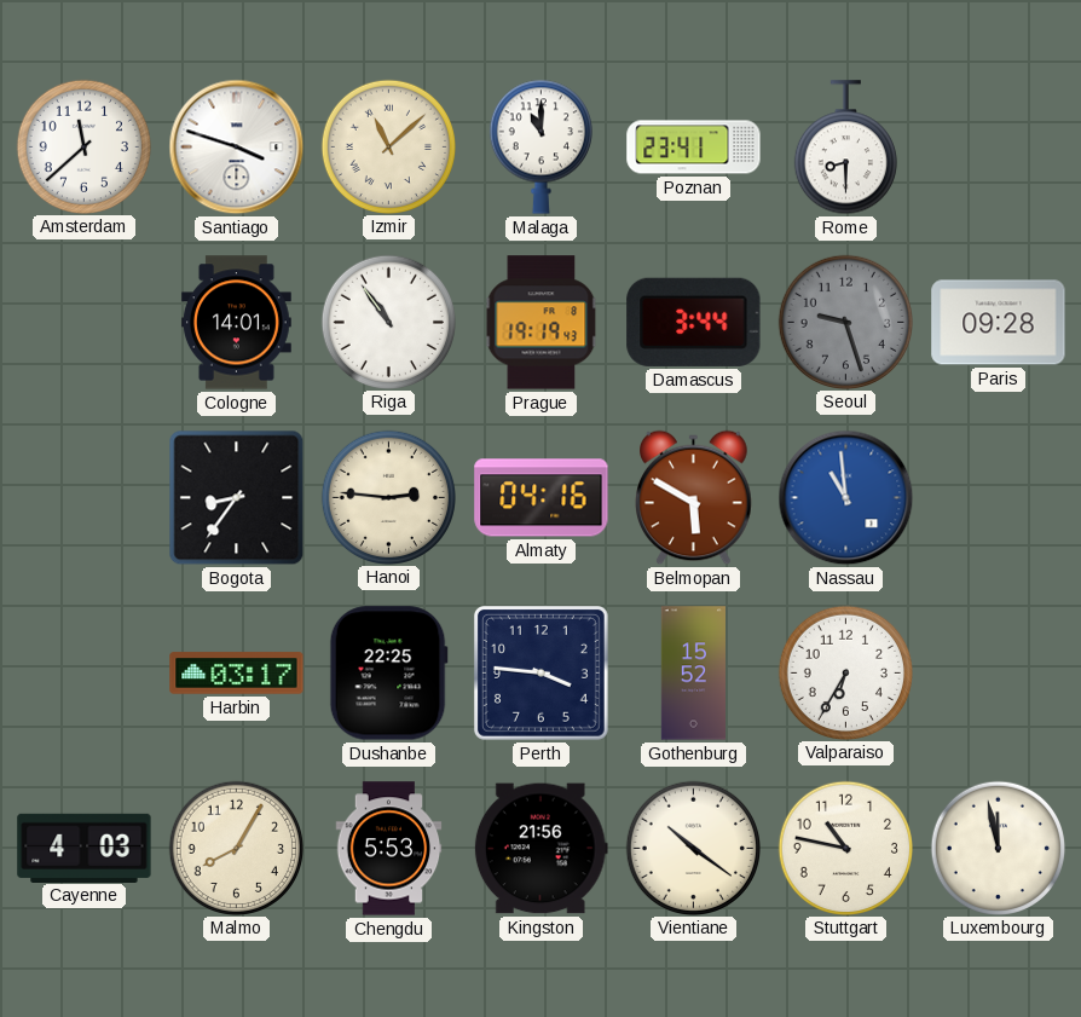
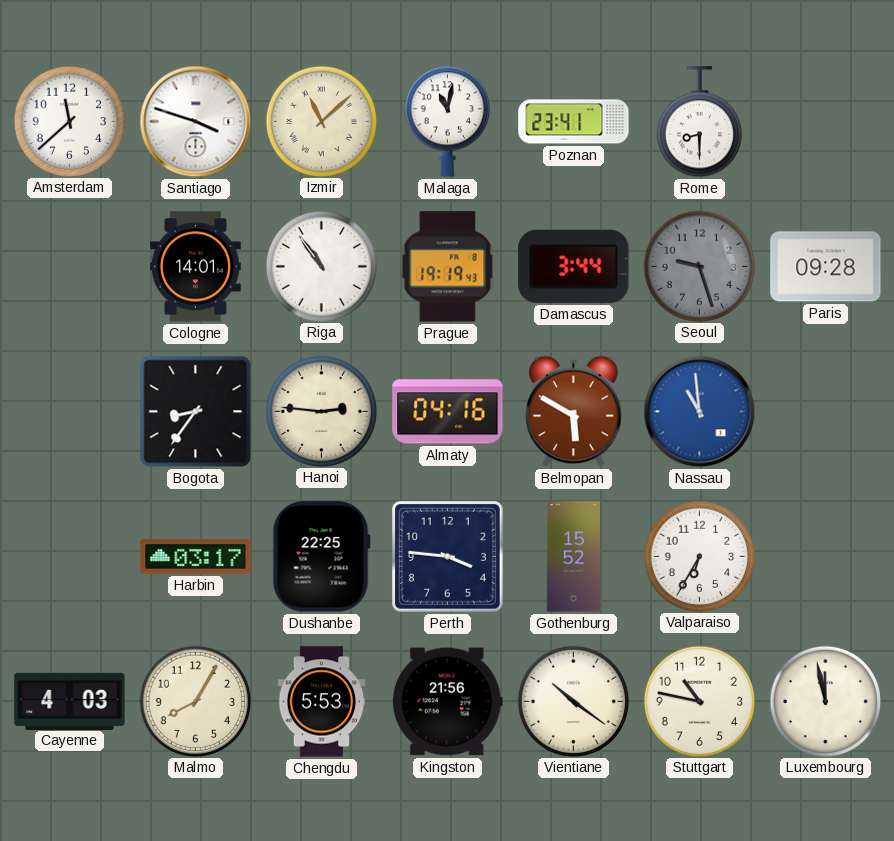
Malaga: 11:00 -> 11:02 (447, 121)
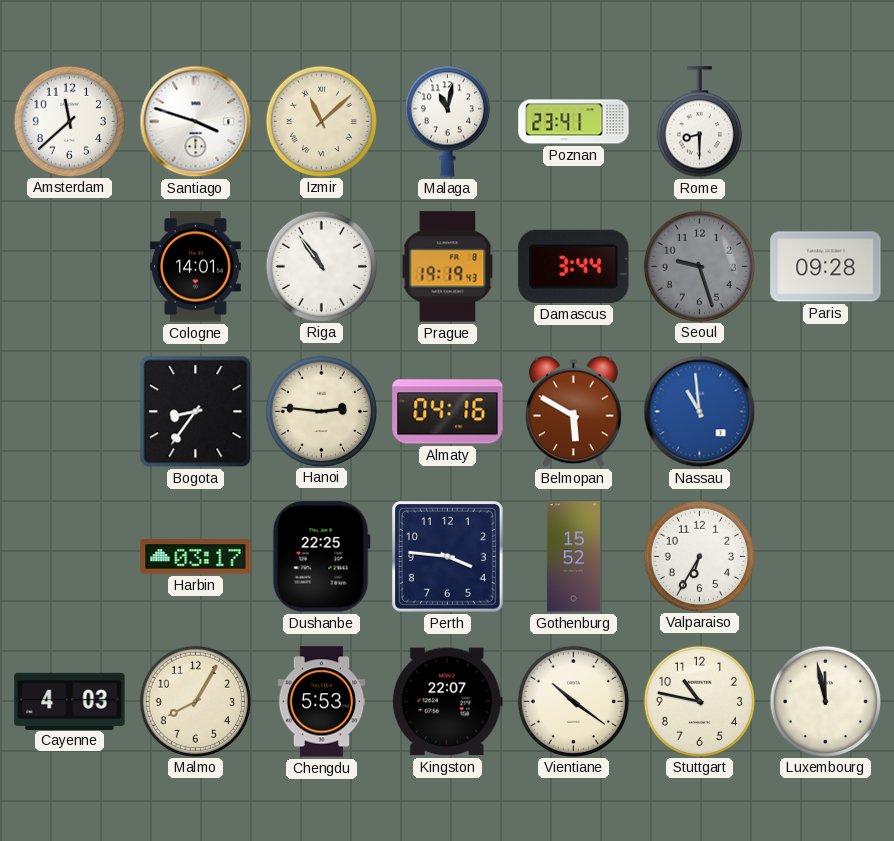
Kingston: 21:56 -> 22:07 (447, 702)
